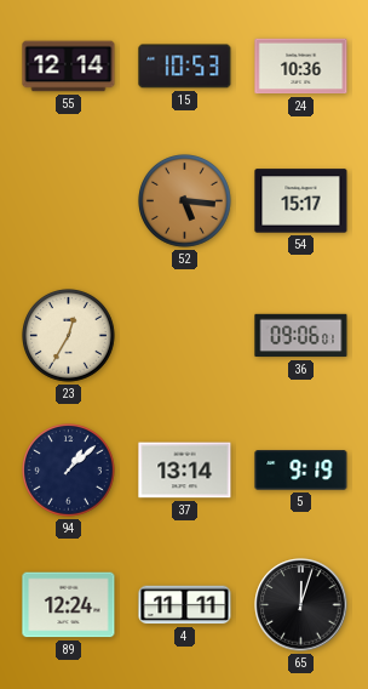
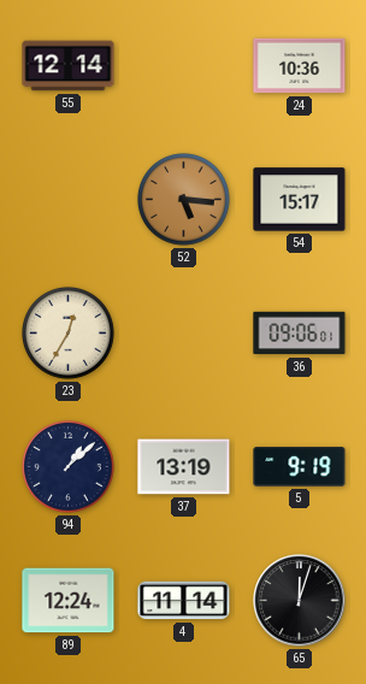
15: 10:53 -> none (185, 67)
37: 13:14 -> 13:19 (184, 467)
4: 11:11 -> 11:14 (184, 601)
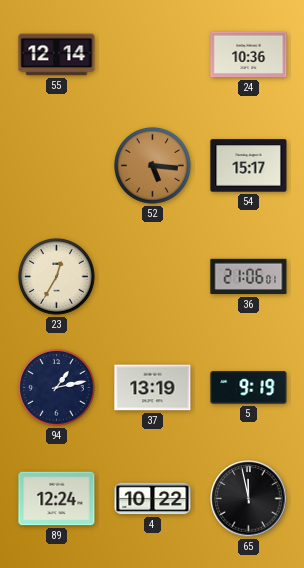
36: 09:06 -> 21:06 (249, 277)
94: 1:08 -> 1:13 (57, 388)
4: 11:14 -> 10:22 (153, 499)
65: 12:03 -> 11:58 (249, 499)
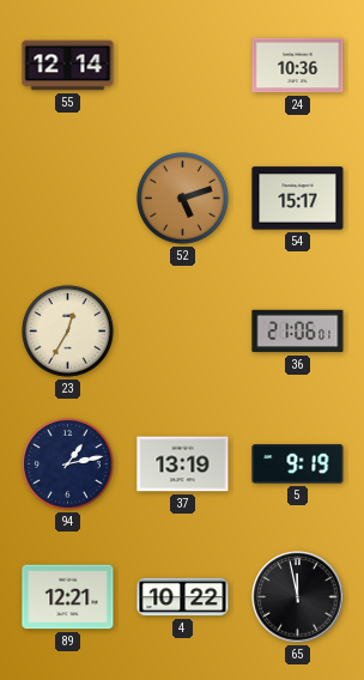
52: 5:16 -> 5:12 (183, 199)
89: 12:24 -> 12:21 (68, 597)
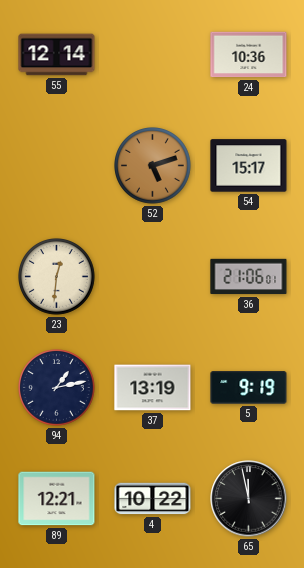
23: 12:35 -> 12:31 (57, 277)
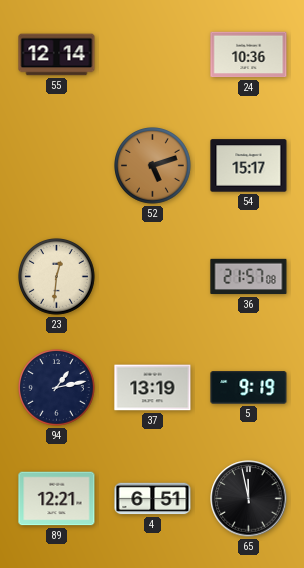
36: 21:06 -> 21:57 (249, 277)
4: 10:22 -> 6:51 (153, 499)
